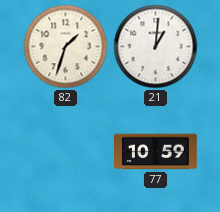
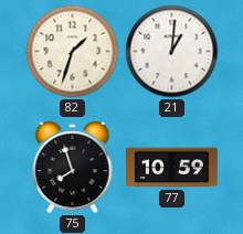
75: none -> 7:57 (73, 168)
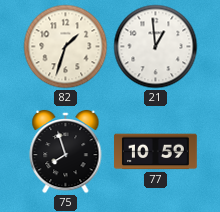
21: 1:01 -> 12:59 (156, 47)
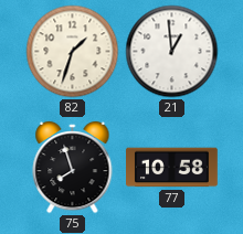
77: 10:59 -> 10:58 (172, 168)
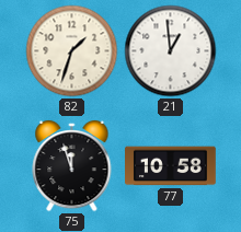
75: 7:57 -> 11:57 (72, 166)
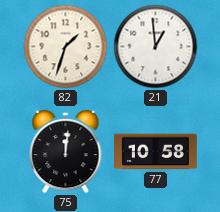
75: 11:57 -> 12:01 (66, 152)
